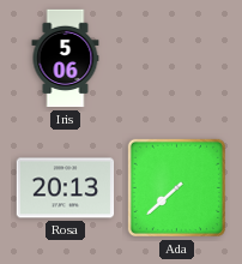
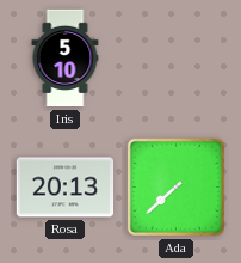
Iris: 5:06 -> 5:10 (66, 59)
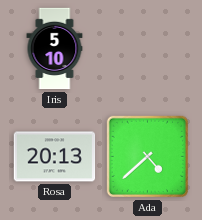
Ada: 7:38 -> 4:38 (147, 156)
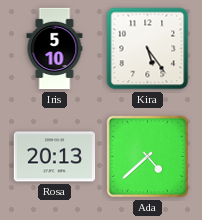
Kira: none -> 5:24 (148, 49)
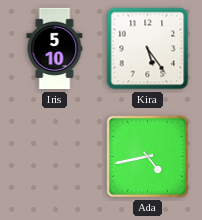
Rosa: 20:13 -> none (55, 157)
Ada: 4:38 -> 4:43 (147, 156)
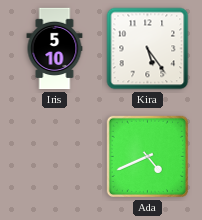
Ada: 4:43 -> 4:41 (147, 156)
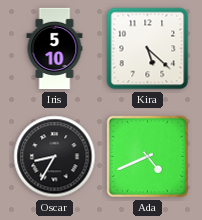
Kira: 5:24 -> 5:22 (148, 49)
Oscar: none -> 8:35 (55, 157)
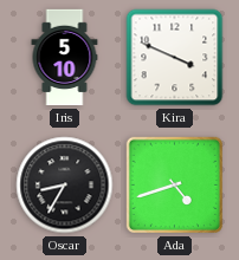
Kira: 5:22 -> 3:49 (175, 58)
Ada: 4:41 -> 4:42 (174, 184)
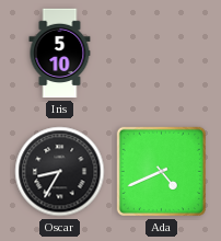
Kira: 3:49 -> none (175, 58)
Ada: 4:42 -> 4:41 (161, 171)
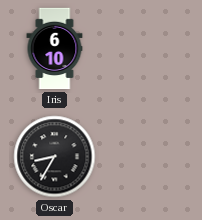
Iris: 5:10 -> 6:10 (55, 49)
Ada: 4:41 -> none (161, 171)
